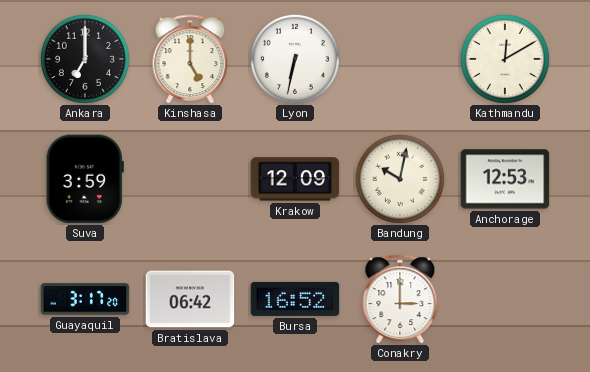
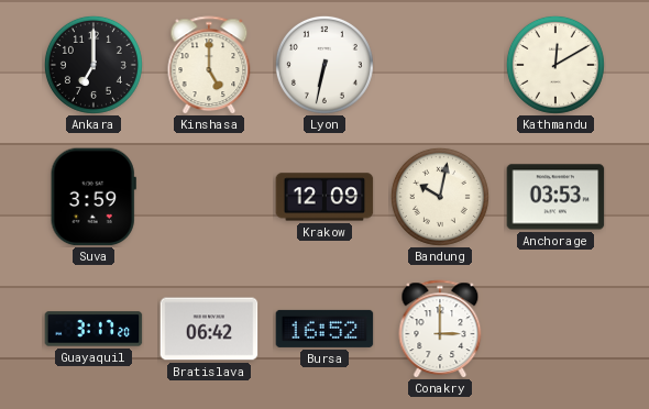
Anchorage: 12:53 -> 03:53 (555, 197)
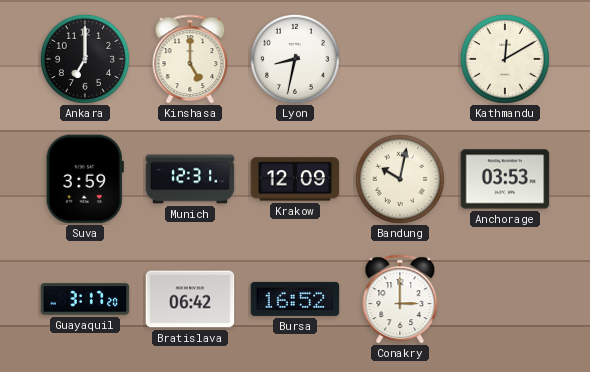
Lyon: 6:32 -> 8:32 (295, 59)
Munich: none -> 12:31 (190, 179)
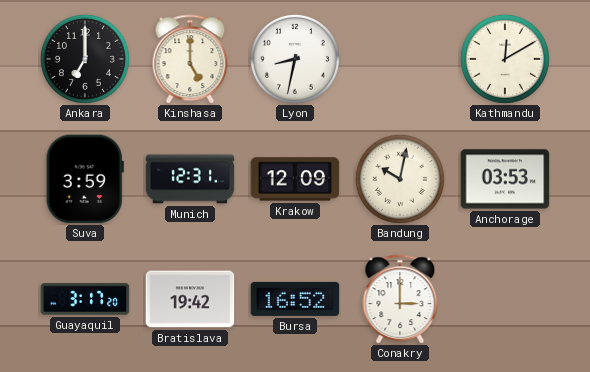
Bratislava: 06:42 -> 19:42 (190, 299)
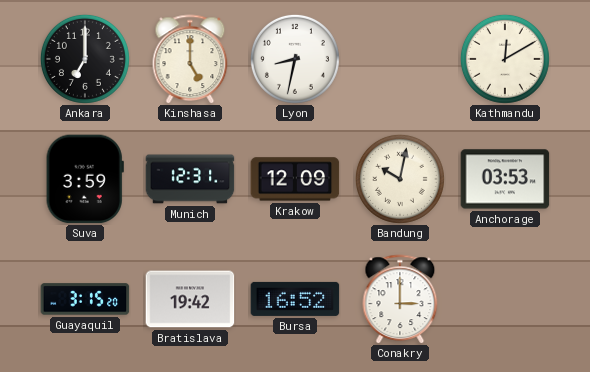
Guayaquil: 3:17 -> 3:15 (85, 299)
